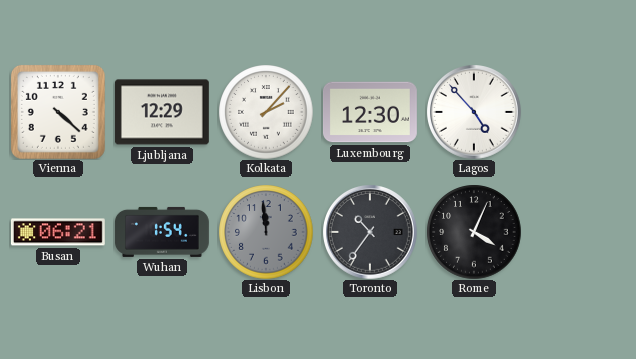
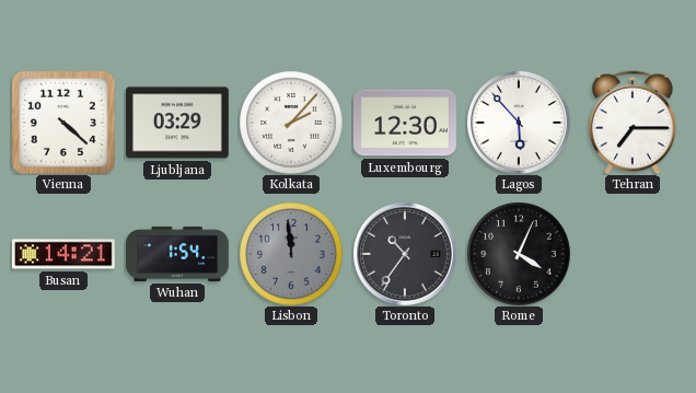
Ljubljana: 12:29 -> 03:29 (177, 123)
Lagos: 4:53 -> 5:53 (519, 123)
Tehran: none -> 7:15 (633, 123)
Busan: 06:21 -> 14:21 (63, 254)
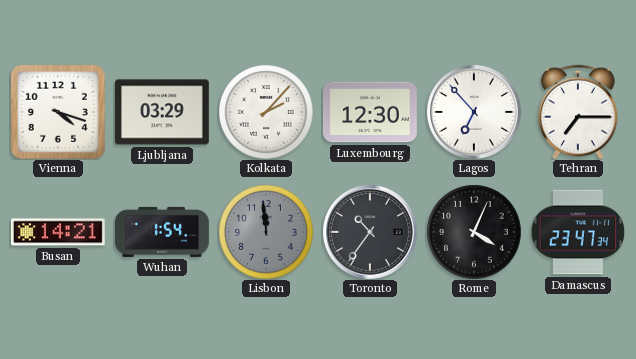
Vienna: 4:22 -> 4:18 (58, 112)
Lagos: 5:53 -> 6:53 (474, 112)
Damascus: none -> 23:47 (577, 232)
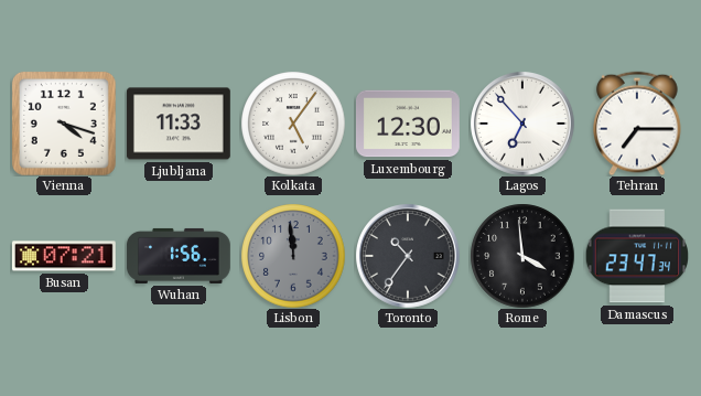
Ljubljana: 03:29 -> 11:33 (179, 124)
Kolkata: 2:07 -> 5:06 (293, 124)
Busan: 14:21 -> 07:21 (64, 256)
Wuhan: 1:54 -> 1:56 (180, 256)
Rome: 4:04 -> 3:59 (522, 256)
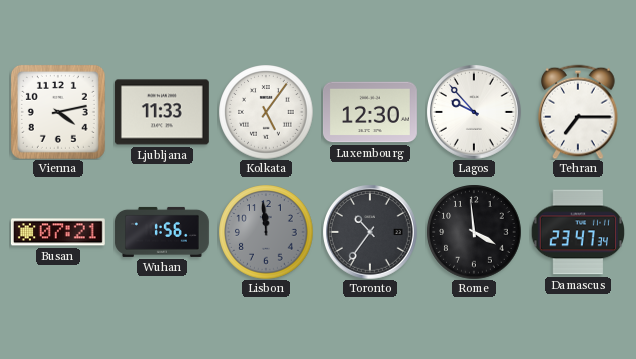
Vienna: 4:18 -> 4:13 (58, 112)
Lagos: 6:53 -> 9:53 (474, 112)
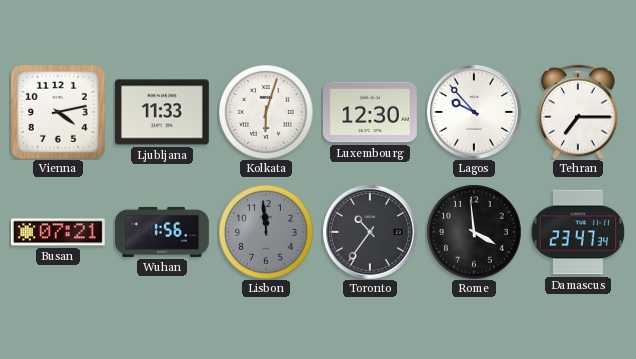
Kolkata: 5:06 -> 6:03 (266, 112)
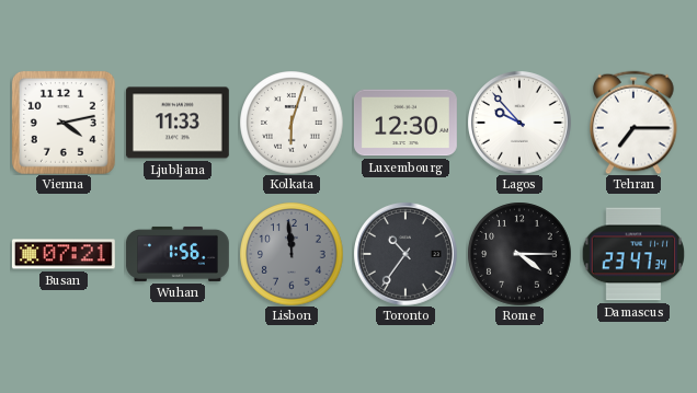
Rome: 3:59 -> 4:15 (519, 254)
